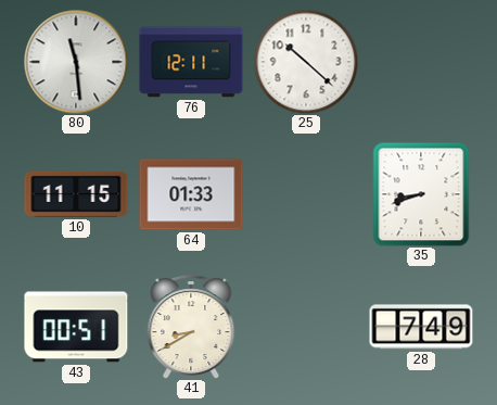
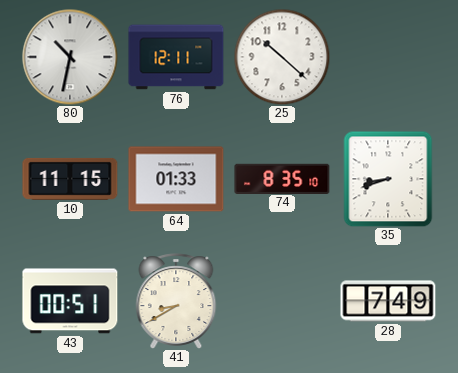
80: 11:29 -> 10:32 (70, 57)
74: none -> 8:35 (282, 178)
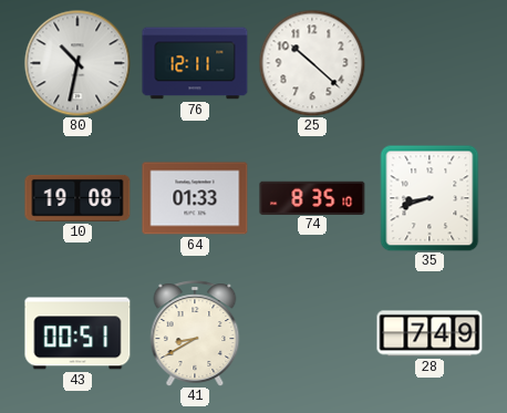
10: 11:15 -> 19:08 (77, 198)
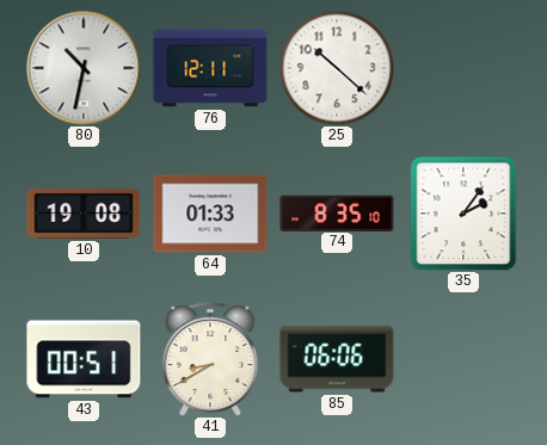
35: 8:42 -> 2:06 (463, 214)
85: none -> 06:06 (337, 359)
28: 7:49 -> none (430, 333)
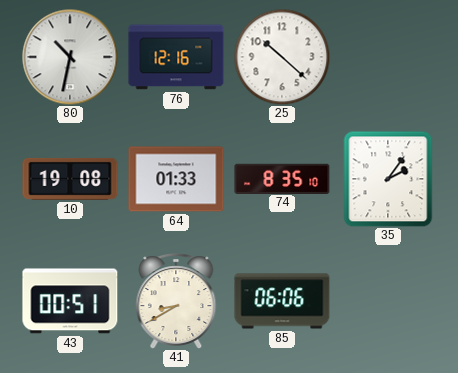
76: 12:11 -> 12:16 (176, 57)
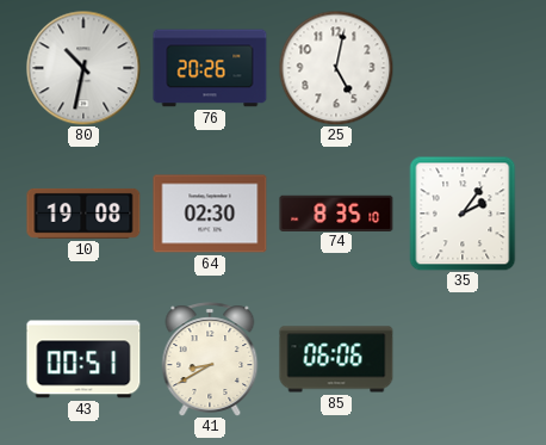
76: 12:16 -> 20:26 (210, 68)
25: 10:22 -> 5:02 (336, 68)
64: 01:33 -> 02:30 (210, 214)
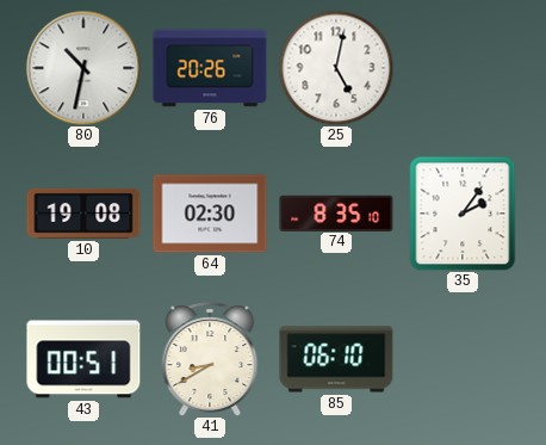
85: 06:06 -> 06:10 (336, 359)
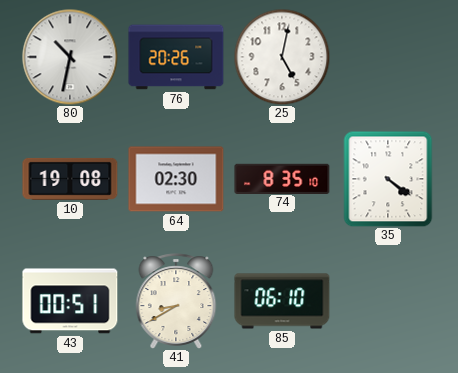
35: 2:06 -> 4:21 (388, 179)
